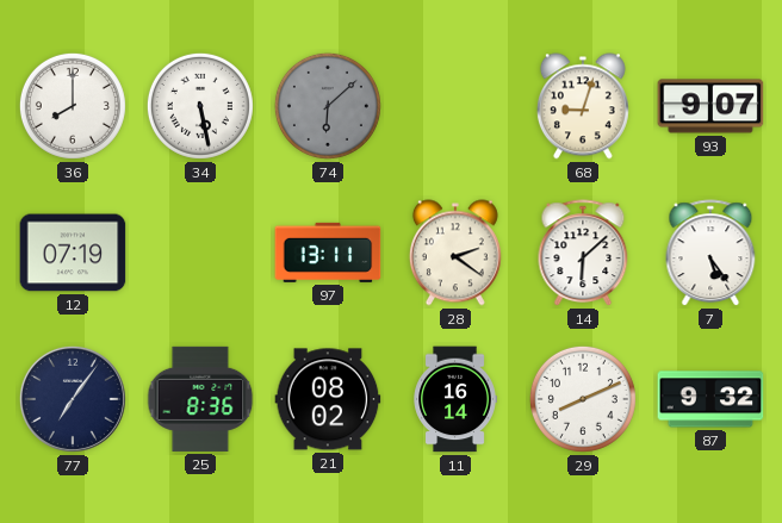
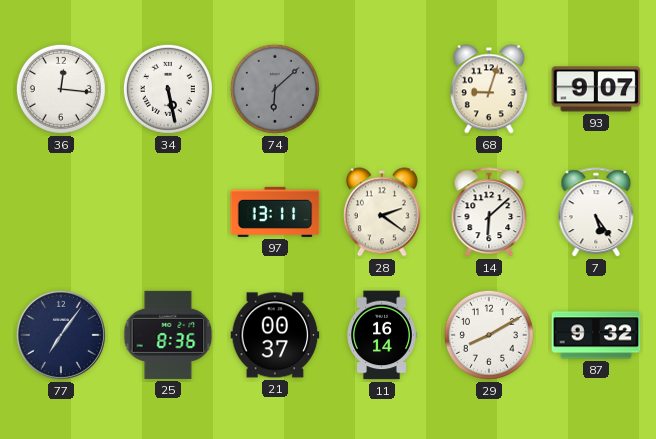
36: 8:00 -> 12:16 (61, 89)
12: 07:19 -> none (73, 253)
21: 08:02 -> 00:37 (275, 335)
29: 8:11 -> 8:10 (489, 335)
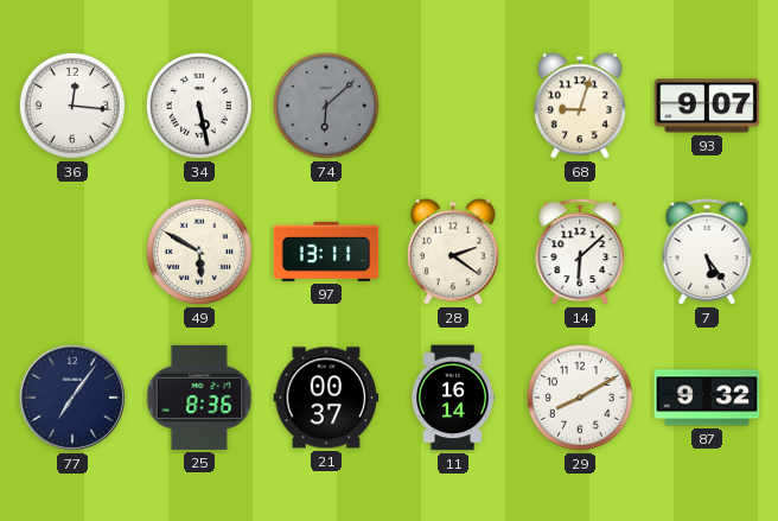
49: none -> 5:50 (199, 252)
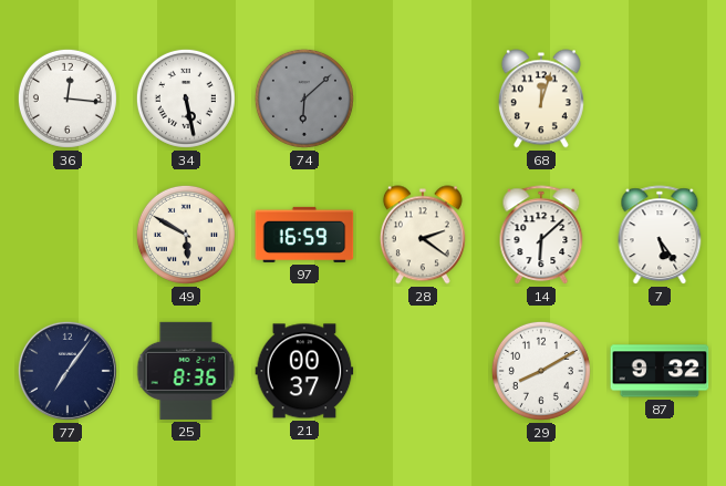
68: 9:03 -> 12:03 (541, 99)
93: 9:07 -> none (707, 106)
97: 13:11 -> 16:59 (304, 235)
11: 16:14 -> none (453, 398)
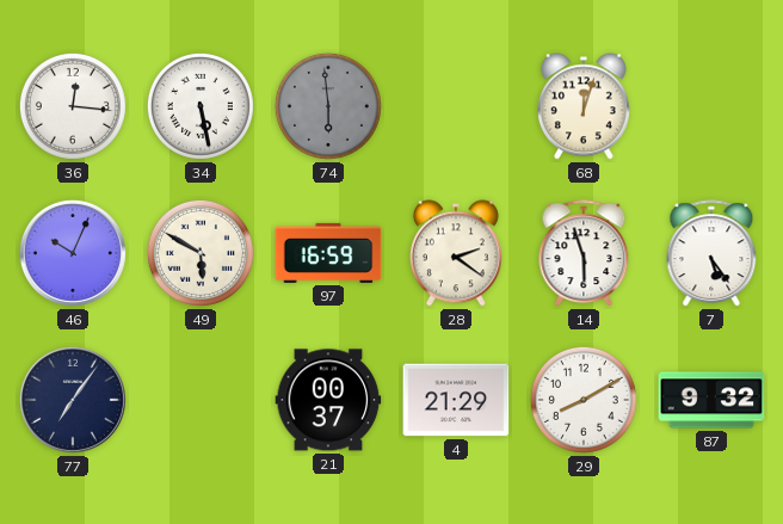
74: 6:08 -> 5:59 (328, 106)
46: none -> 10:04 (73, 253)
14: 6:08 -> 5:57 (584, 254)
25: 8:36 -> none (186, 371)
4: none -> 21:29 (456, 400)
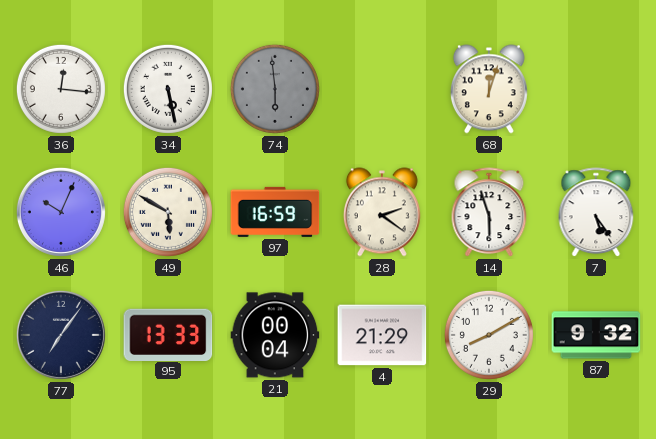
95: none -> 13:33 (168, 334)
21: 00:37 -> 00:04 (275, 335)
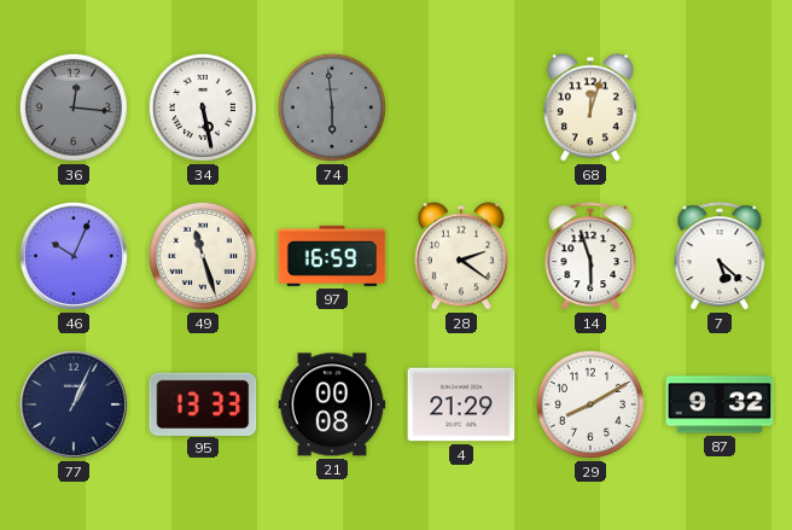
36 dial: white -> grey (74, 107)
49: 5:50 -> 11:27 (203, 256)
7: 5:24 -> 5:22 (720, 257)
77: 7:06 -> 1:04 (74, 404)
21: 00:04 -> 00:08 (332, 404)
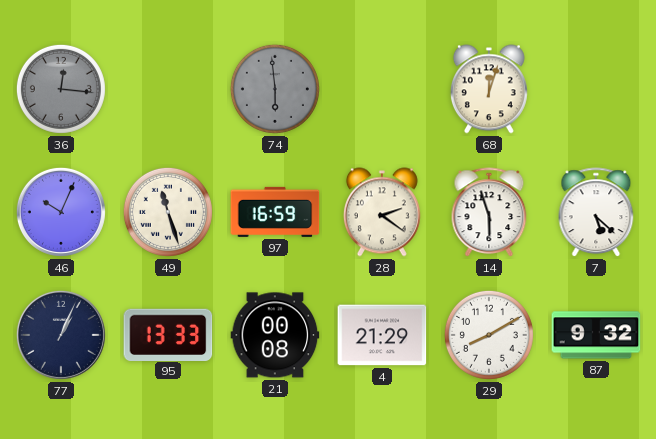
34: 5:28 -> none (203, 107)
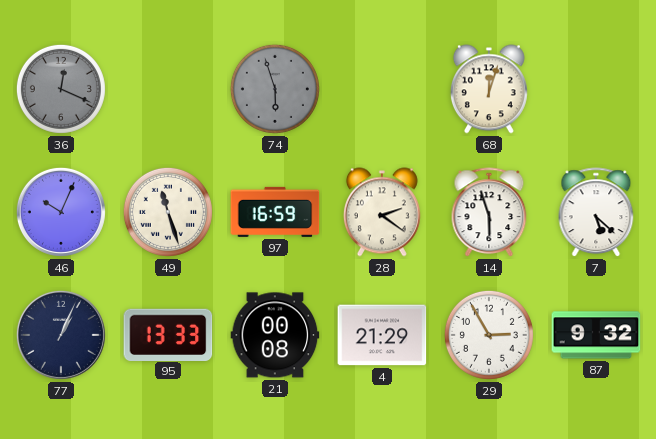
36: 12:16 -> 12:19 (61, 89)
74: 5:59 -> 5:57 (275, 89)
29: 8:10 -> 2:55 (489, 335)
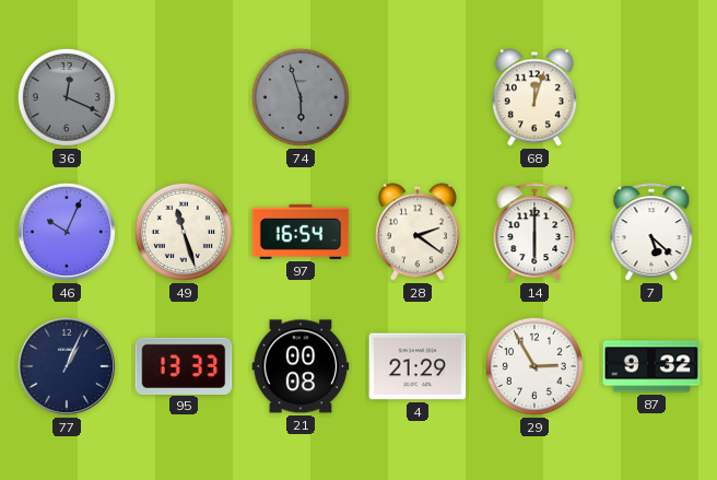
97: 16:59 -> 16:54 (301, 232)
14: 5:57 -> 6:00 (534, 233)
